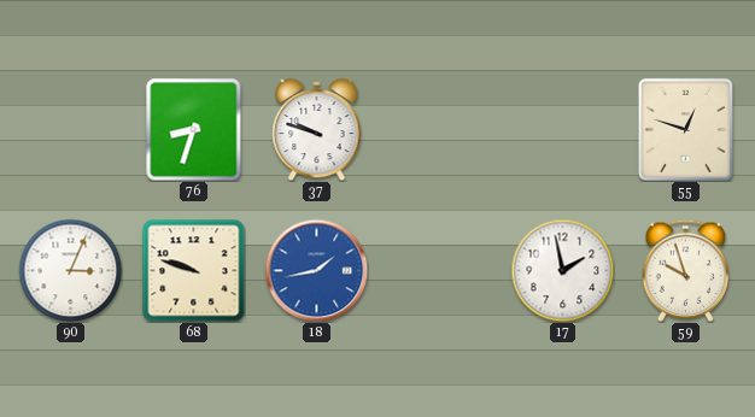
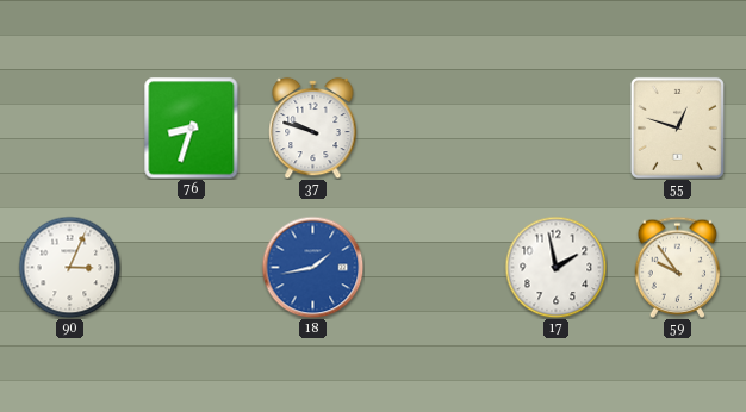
68: 9:48 -> none (193, 270)
59: 9:57 -> 9:54 (678, 267)
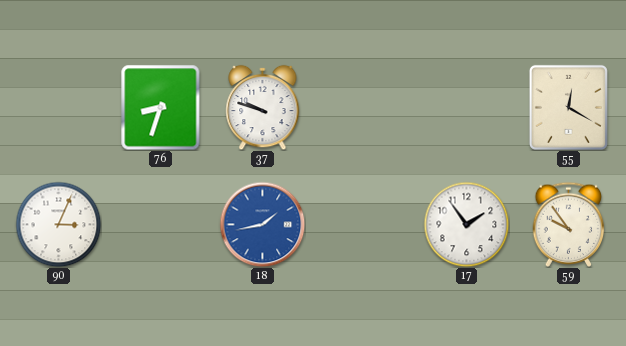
55: 12:48 -> 12:20 (568, 107)
17: 1:58 -> 1:54 (466, 224)
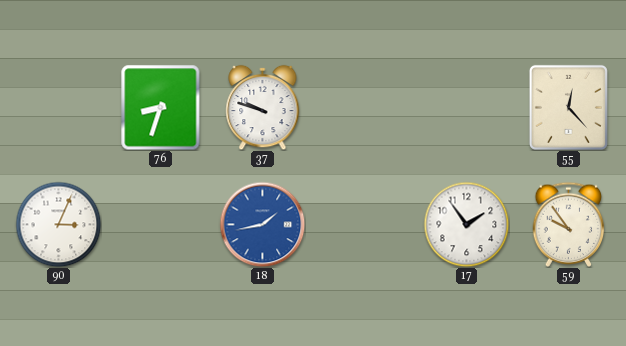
55: 12:20 -> 12:23 (568, 107)
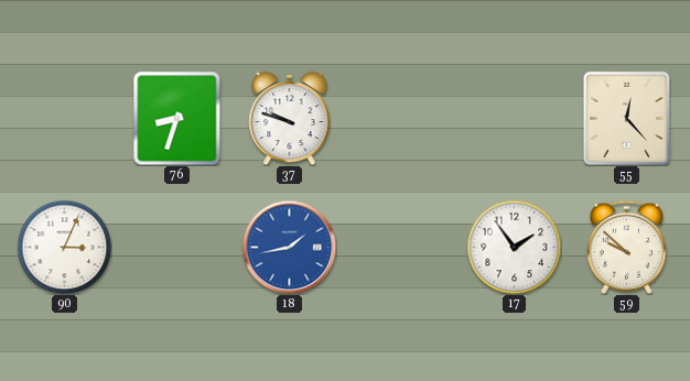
59: 9:54 -> 9:52 (627, 247)
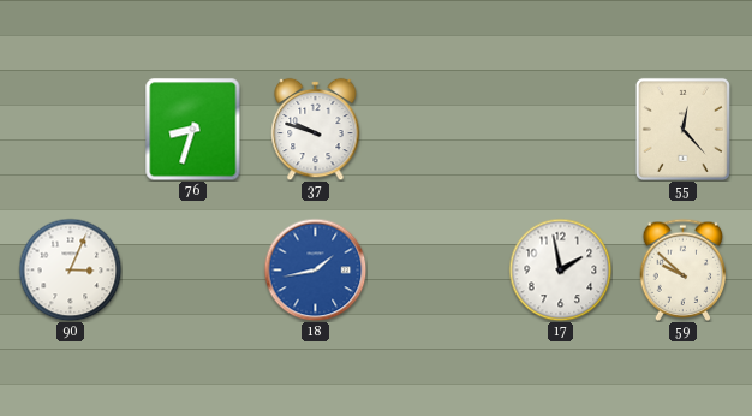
17: 1:54 -> 1:58 (560, 269)
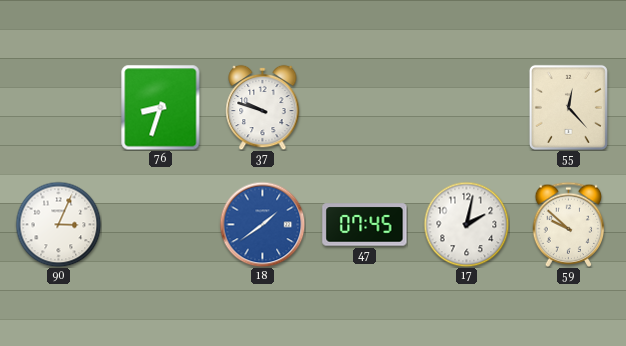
18: 1:43 -> 1:39 (262, 224)
47: none -> 07:45 (365, 225)
17: 1:58 -> 2:02 (466, 224)
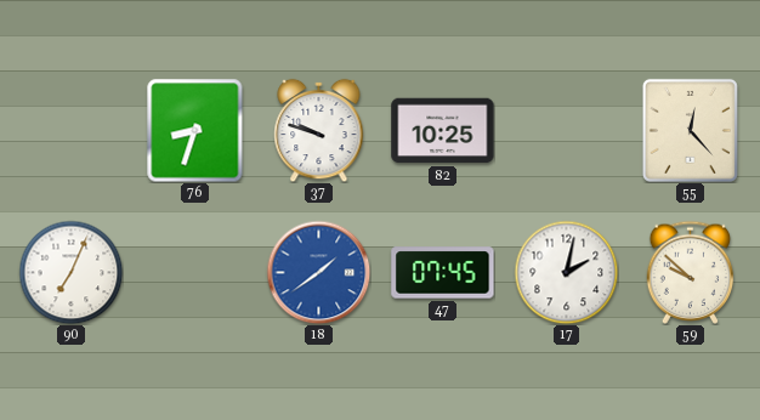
82: none -> 10:25 (443, 131)
90: 3:04 -> 7:04 (70, 272)
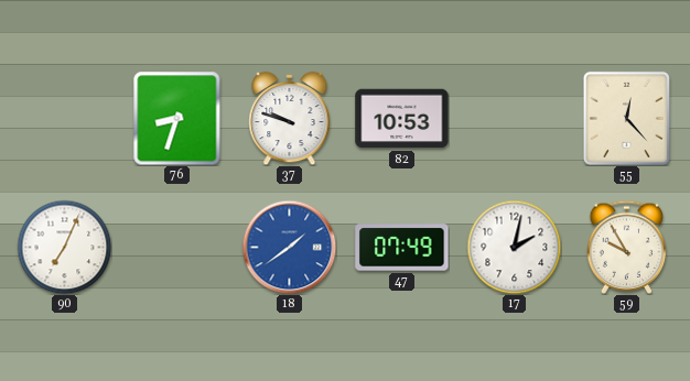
82: 10:25 -> 10:53 (402, 119)
47: 07:45 -> 07:49 (402, 248)
59: 9:52 -> 9:55 (627, 247)
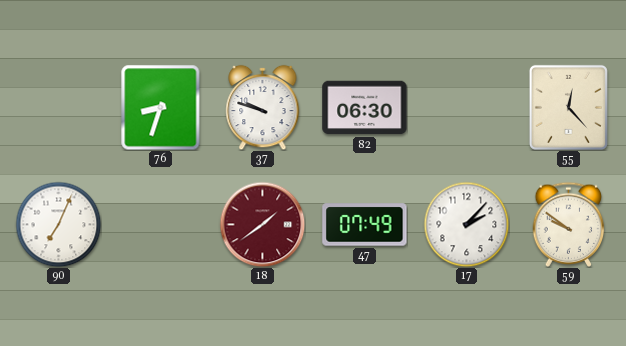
82: 10:53 -> 06:30 (365, 108)
18 dial: blue -> burgundy (262, 224)
17: 2:02 -> 2:07 (466, 224)
59: 9:55 -> 9:51 (569, 224)
